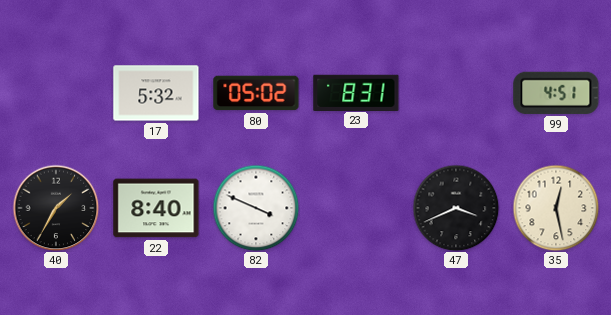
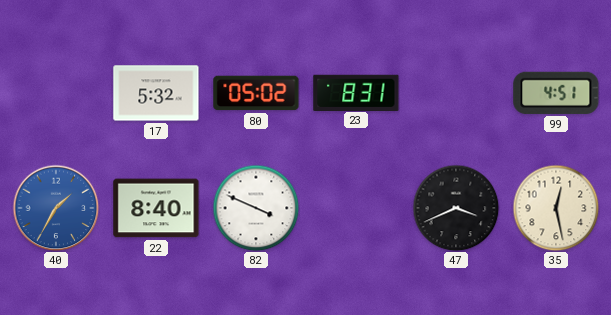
40 dial: black -> blue (56, 208)
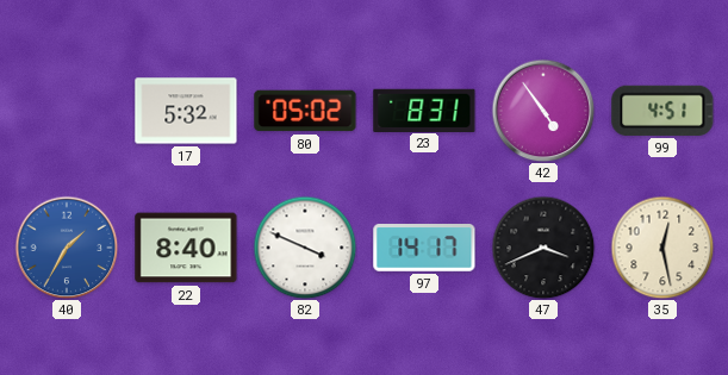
42: none -> 4:54 (543, 111)
97: none -> 14:17 (424, 249)
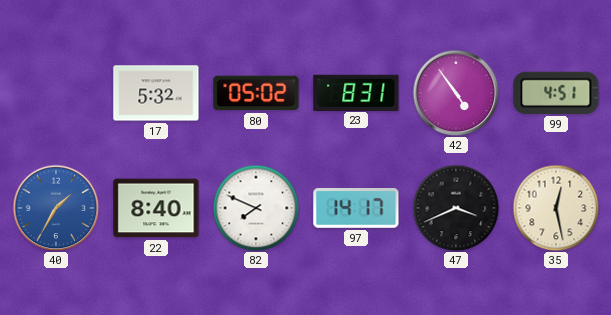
82: 3:49 -> 7:49 (256, 208)
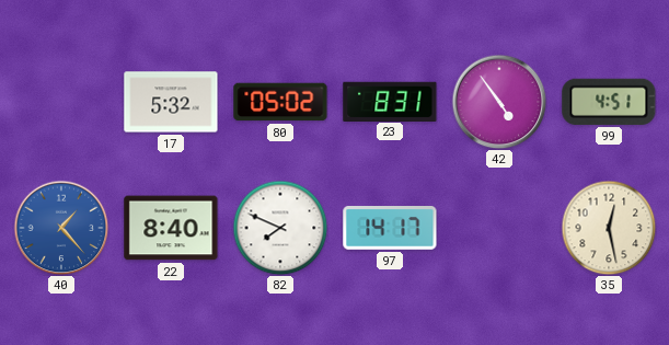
40: 1:35 -> 1:23 (61, 228)
47: 3:41 -> none (456, 208)
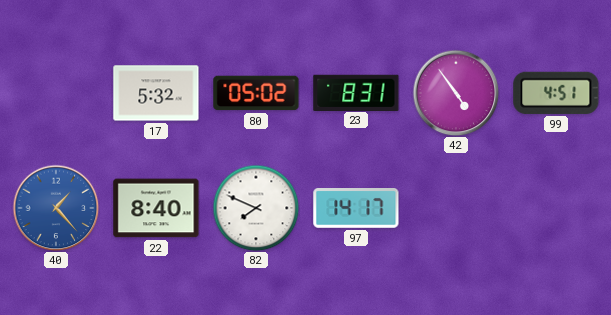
35: 12:28 -> none (609, 228)
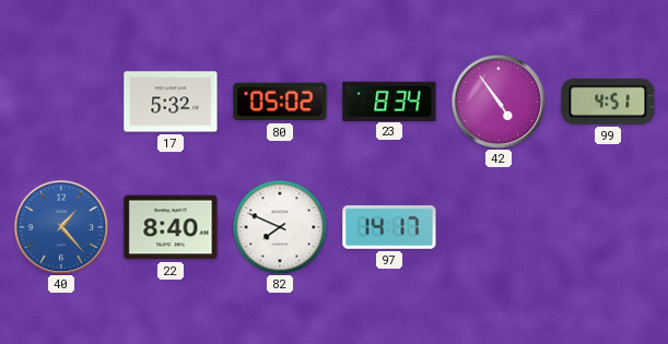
23: 8:31 -> 8:34 (389, 100)
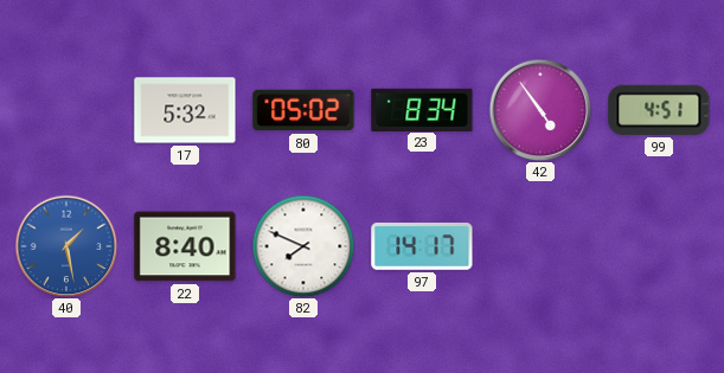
40: 1:23 -> 1:28 (66, 246)
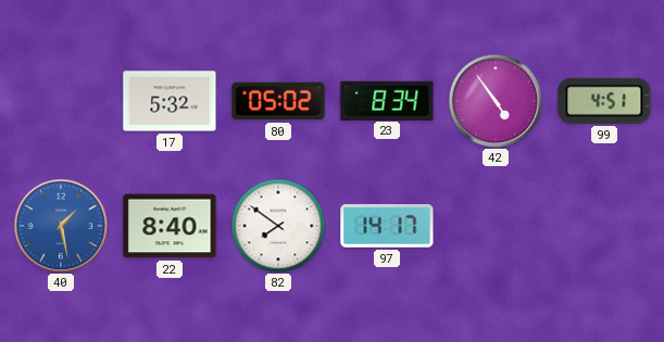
82: 7:49 -> 7:51 (278, 226)
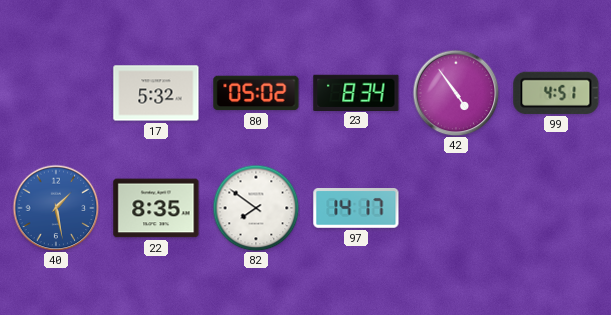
22: 8:40 -> 8:35 (156, 208)
